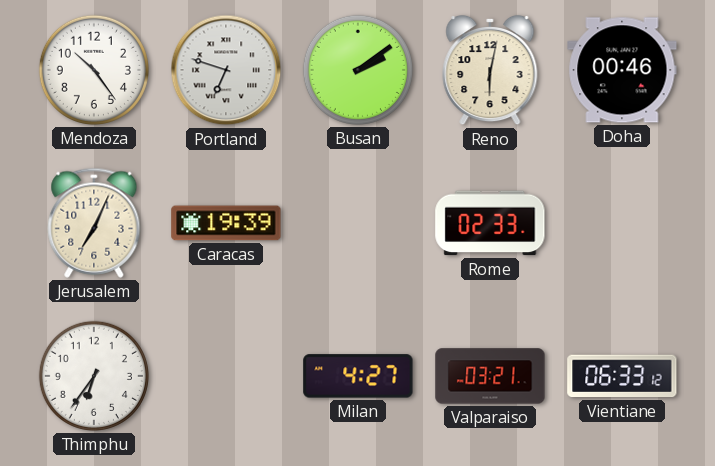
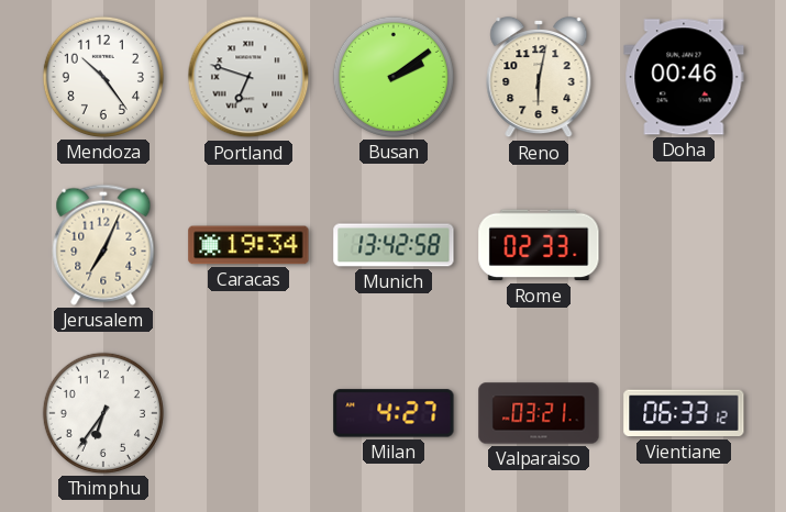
Caracas: 19:39 -> 19:34 (248, 245)
Munich: none -> 13:42 (394, 245)
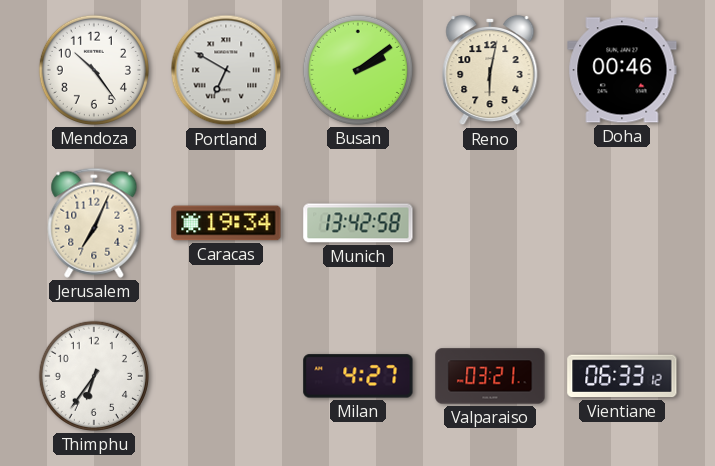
Portland: 6:48 -> 6:50 (226, 70)
Rome: 02:33 -> none (539, 245)
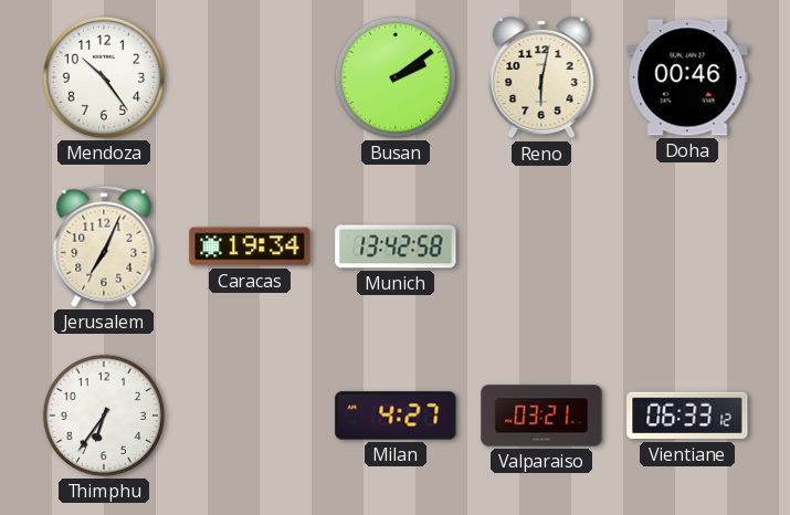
Portland: 6:50 -> none (226, 70)
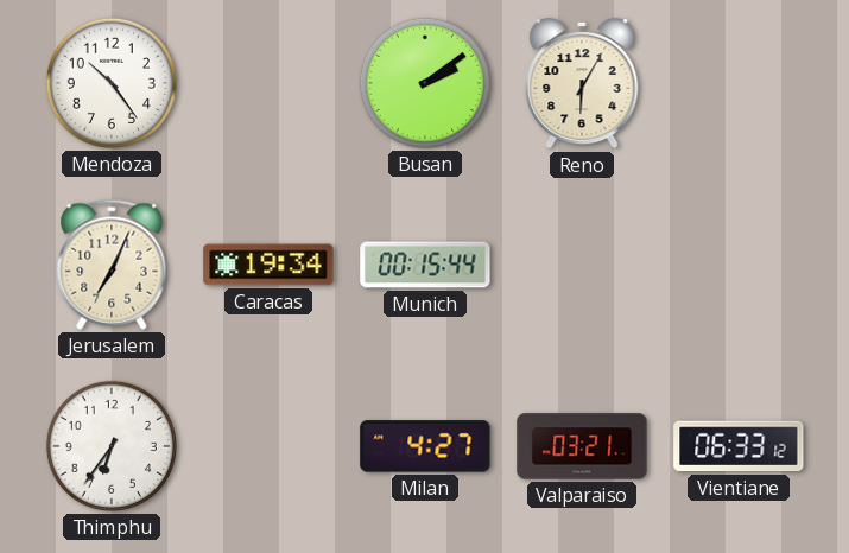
Reno: 6:02 -> 6:05 (582, 83)
Doha: 00:46 -> none (687, 77)
Munich: 13:42 -> 00:15 (425, 265)
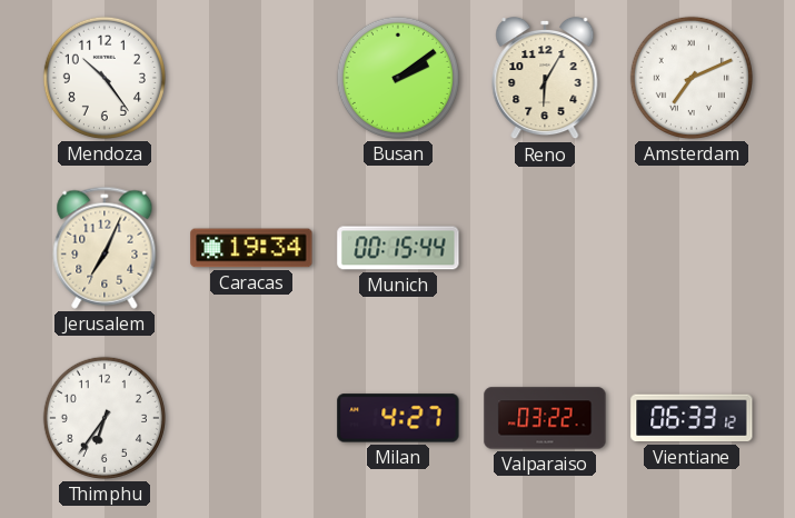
Amsterdam: none -> 7:11 (692, 78)
Valparaiso: 03:21 -> 03:22 (545, 418)
